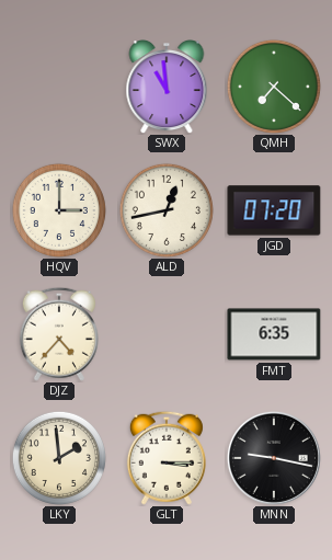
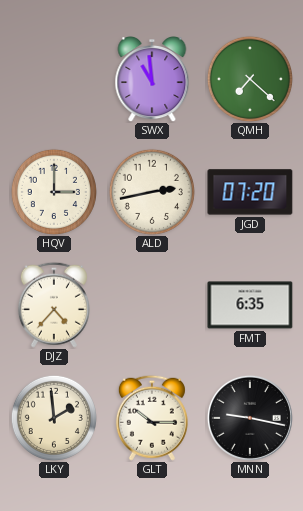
ALD: 12:43 -> 2:43 (152, 192)
GLT: 3:15 -> 10:15 (152, 418)
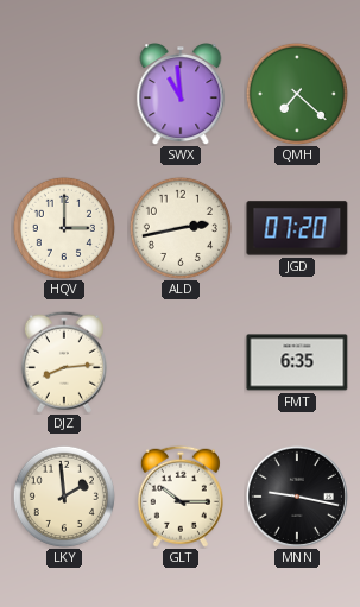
DJZ: 4:37 -> 8:14 (64, 362)
